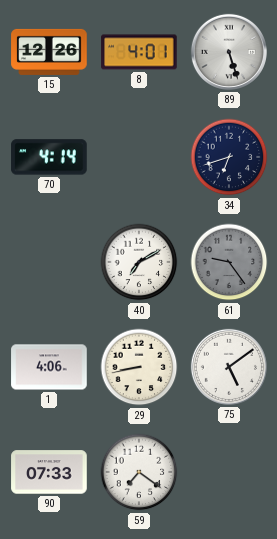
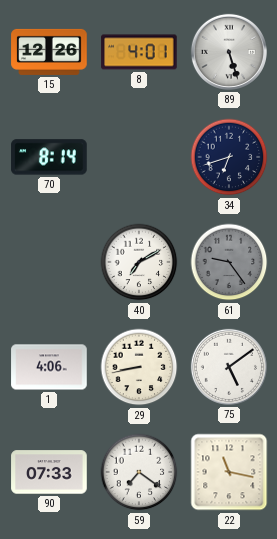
70: 4:14 -> 8:14 (49, 157)
22: none -> 11:17 (229, 472)
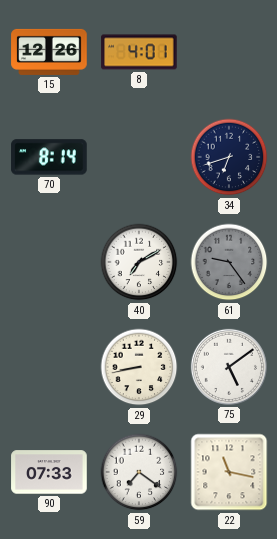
89: 5:27 -> none (229, 52)
1: 4:06 -> none (49, 367)
